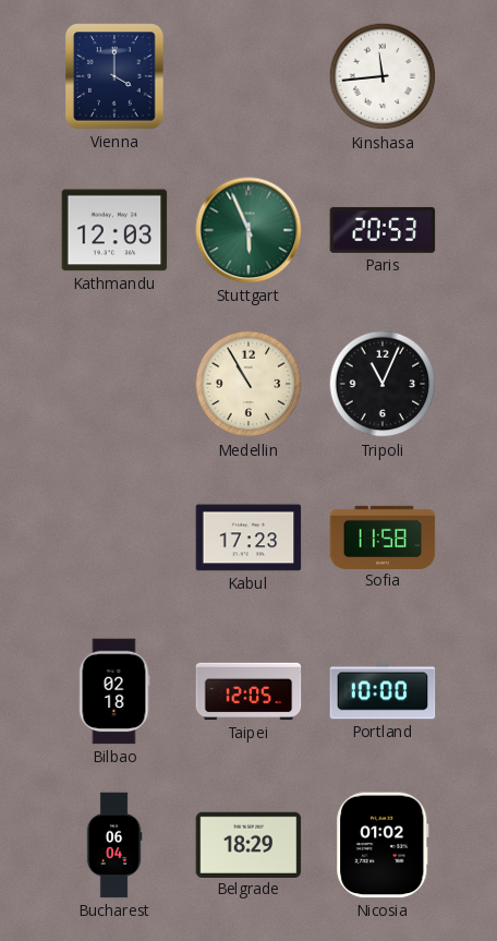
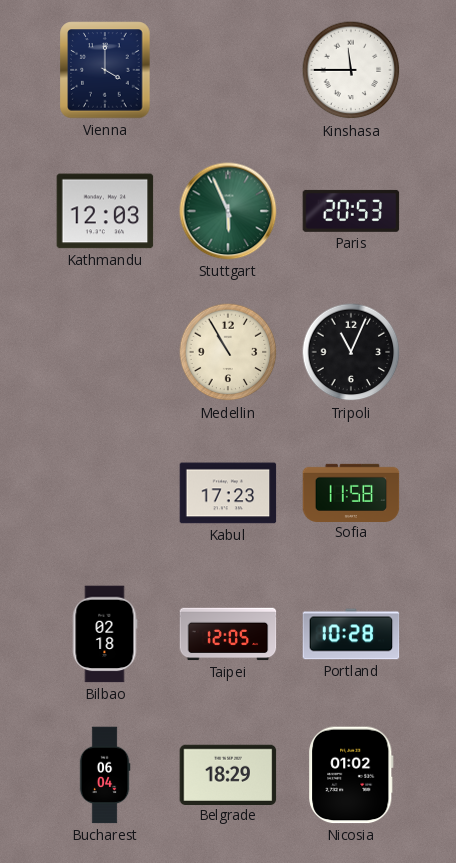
Kinshasa: 11:44 -> 11:45 (351, 70)
Portland: 10:00 -> 10:28 (351, 634)
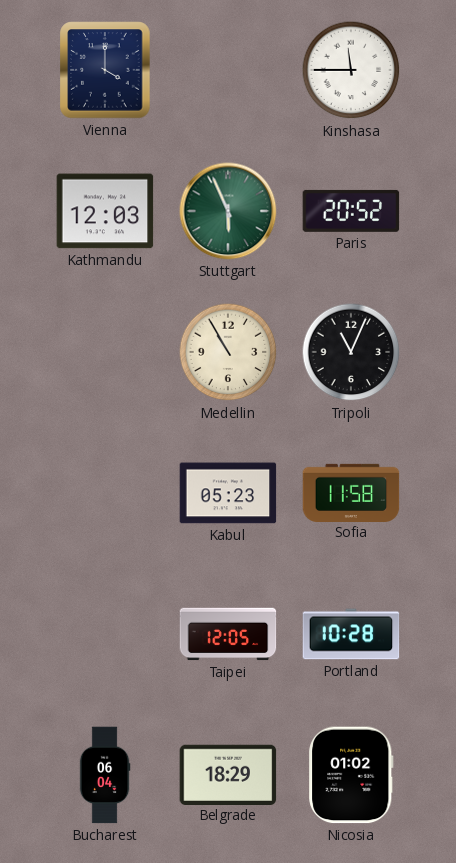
Paris: 20:53 -> 20:52 (351, 211)
Kabul: 17:23 -> 05:23 (228, 493)
Bilbao: 02:18 -> none (105, 634)
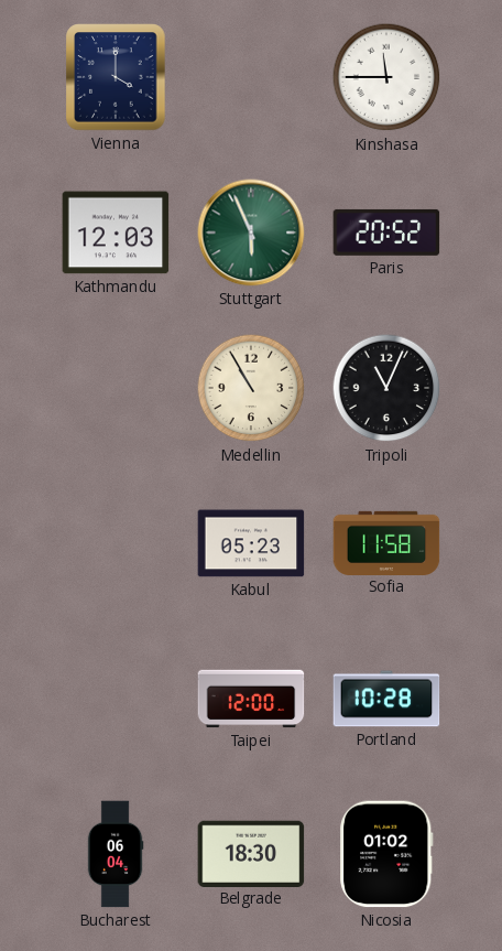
Taipei: 12:05 -> 12:00 (251, 699)
Belgrade: 18:29 -> 18:30 (251, 853)
